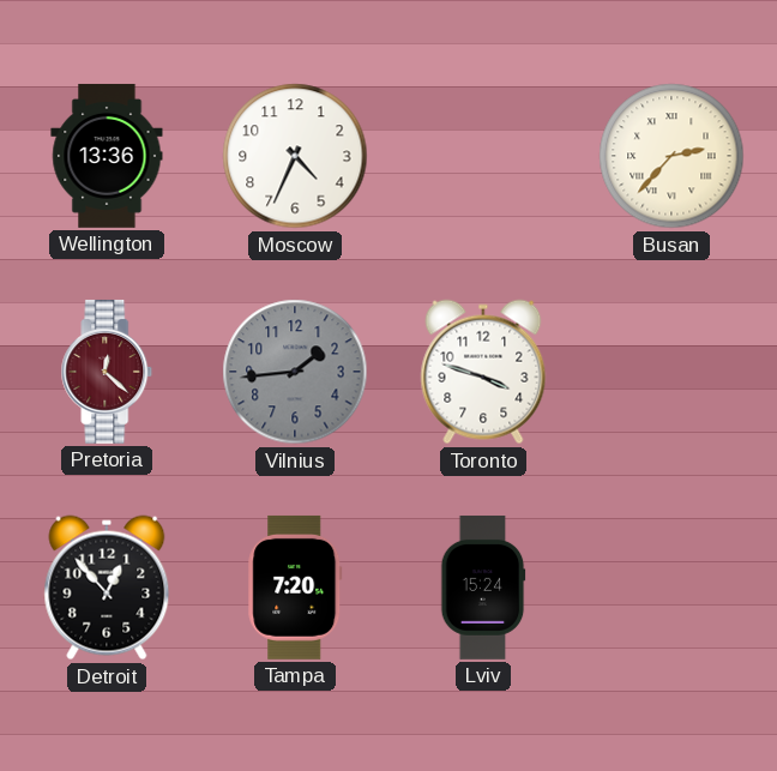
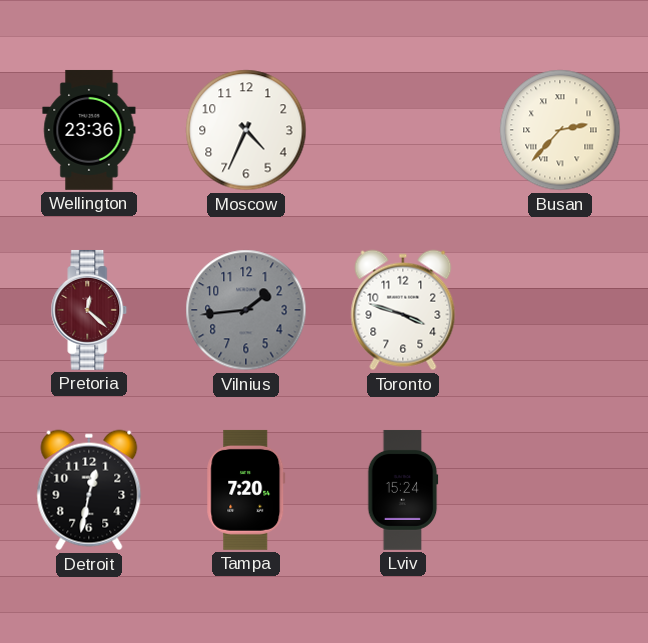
Wellington: 13:36 -> 23:36 (89, 130)
Detroit: 12:53 -> 12:32 (89, 490)
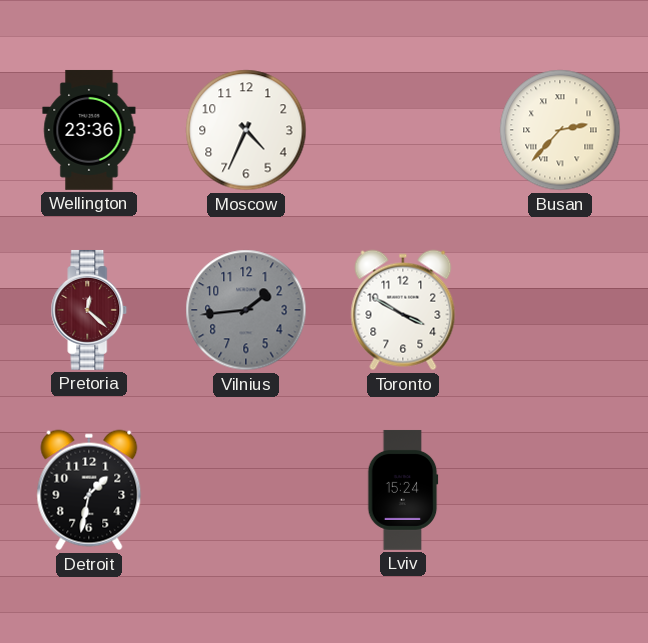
Toronto: 3:48 -> 3:50 (403, 310)
Detroit: 12:32 -> 1:32 (89, 490)
Tampa: 7:20 -> none (246, 490)
